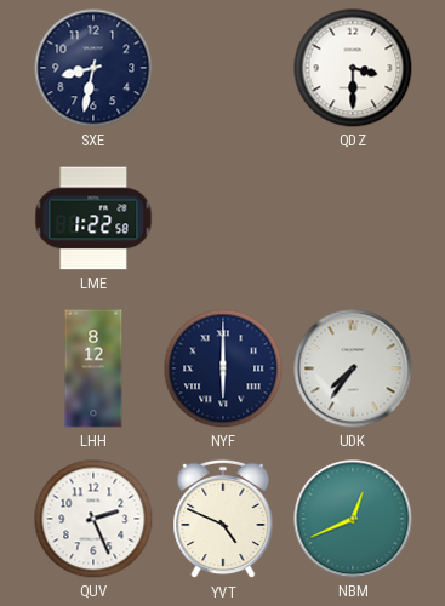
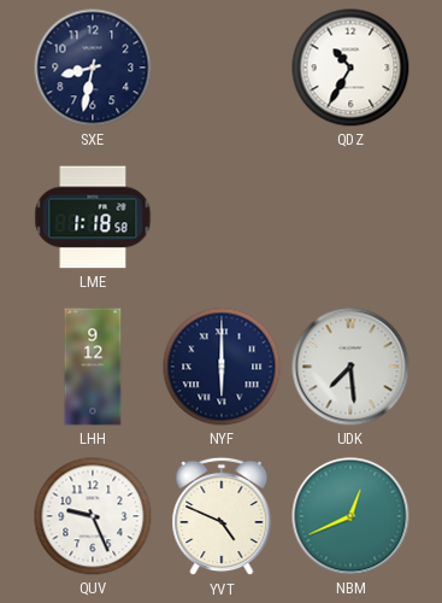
QDZ: 3:30 -> 10:35 (350, 68)
LME: 1:22 -> 1:18 (93, 217)
LHH: 8:12 -> 9:12 (93, 367)
UDK: 7:36 -> 7:29 (350, 367)
QUV: 2:26 -> 9:26 (93, 516)
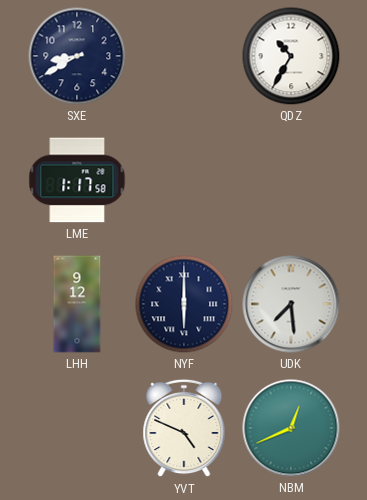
SXE: 8:32 -> 8:40 (77, 56)
LME: 1:18 -> 1:17 (77, 180)
QUV: 9:26 -> none (93, 516)
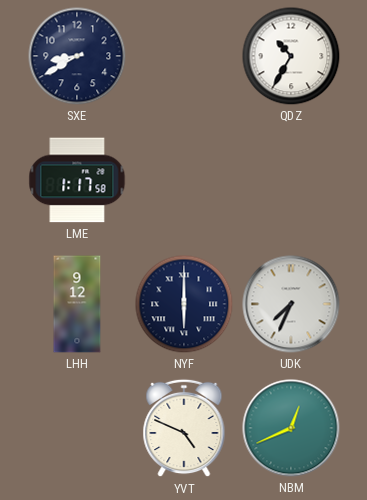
UDK: 7:29 -> 7:34 (291, 304)
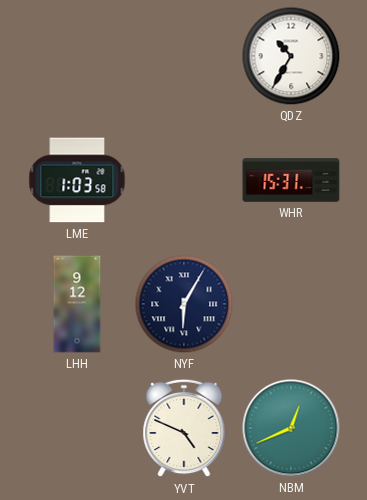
SXE: 8:40 -> none (77, 56)
LME: 1:17 -> 1:03 (77, 180)
WHR: none -> 15:31 (291, 180)
NYF: 6:00 -> 6:05 (184, 304)
UDK: 7:34 -> none (291, 304)
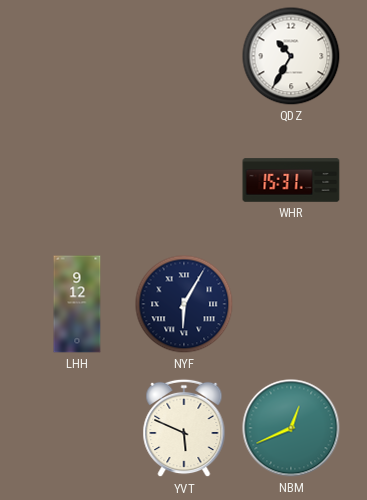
LME: 1:03 -> none (77, 180)
YVT: 4:49 -> 5:49 (184, 428)
